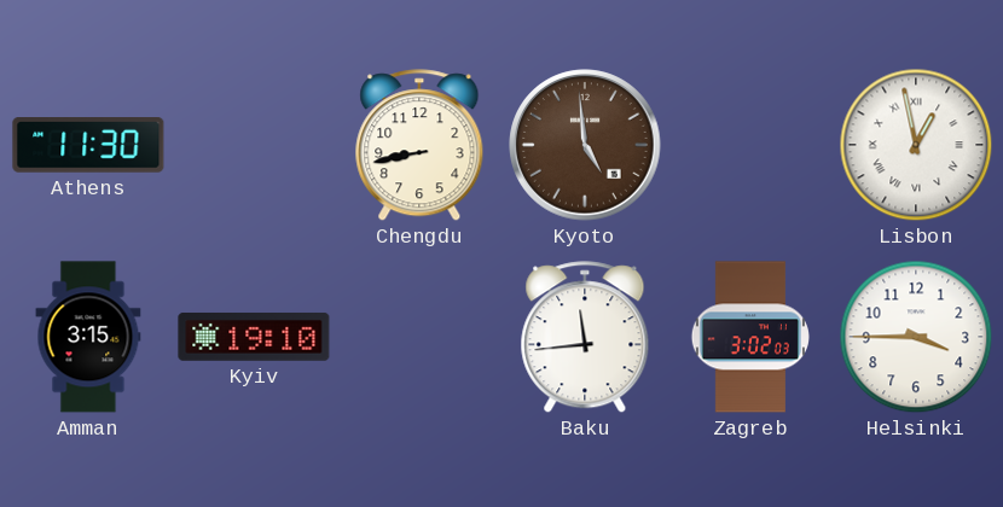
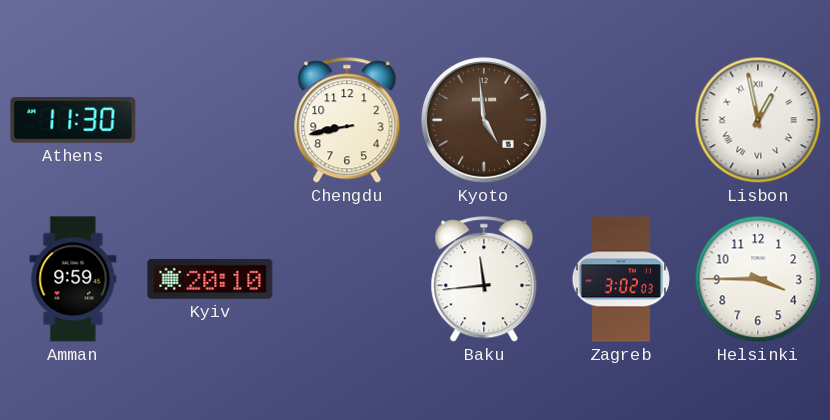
Amman: 3:15 -> 9:59 (73, 279)
Kyiv: 19:10 -> 20:10 (210, 279)
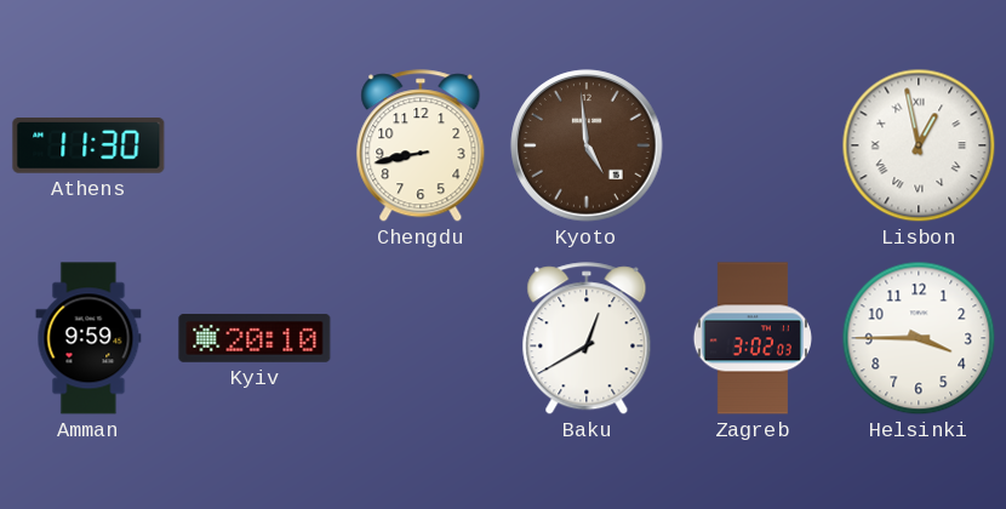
Baku: 11:44 -> 12:40 (587, 339)
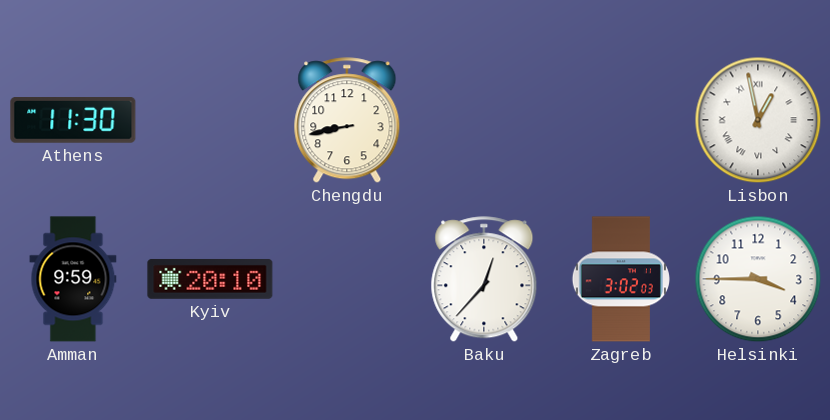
Kyoto: 4:59 -> none (587, 145)
Baku: 12:40 -> 12:37 (484, 280)
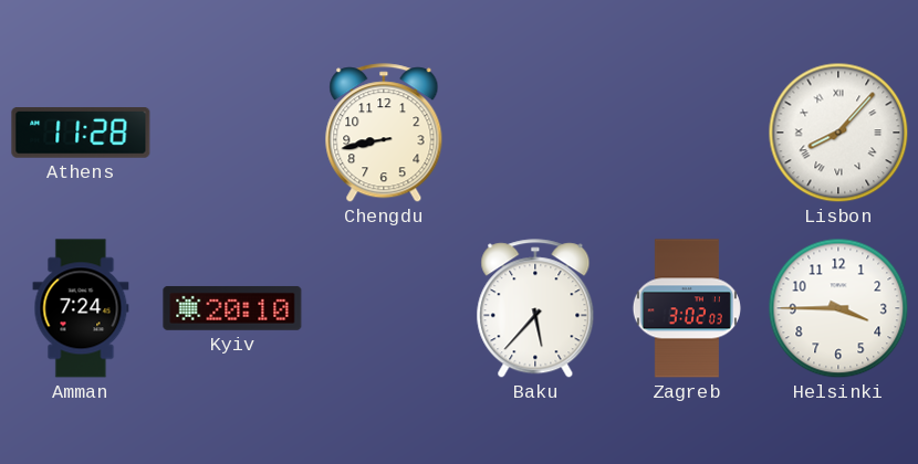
Athens: 11:30 -> 11:28 (81, 134)
Lisbon: 12:58 -> 8:07 (838, 133)
Amman: 9:59 -> 7:24 (81, 308)
Baku: 12:37 -> 5:37 (535, 309)
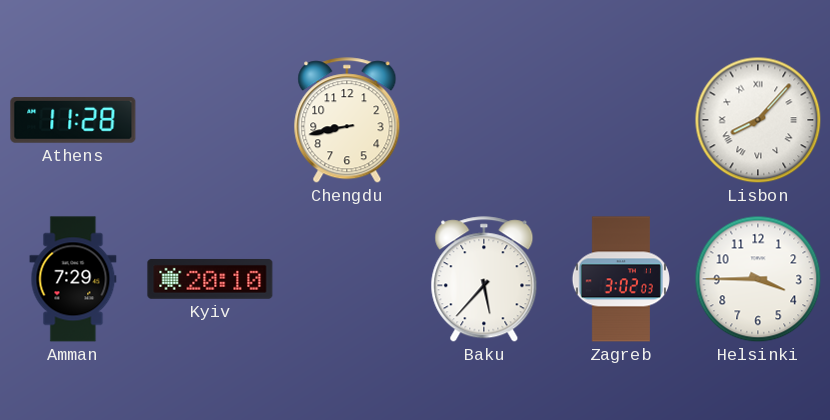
Amman: 7:24 -> 7:29 (73, 279)
